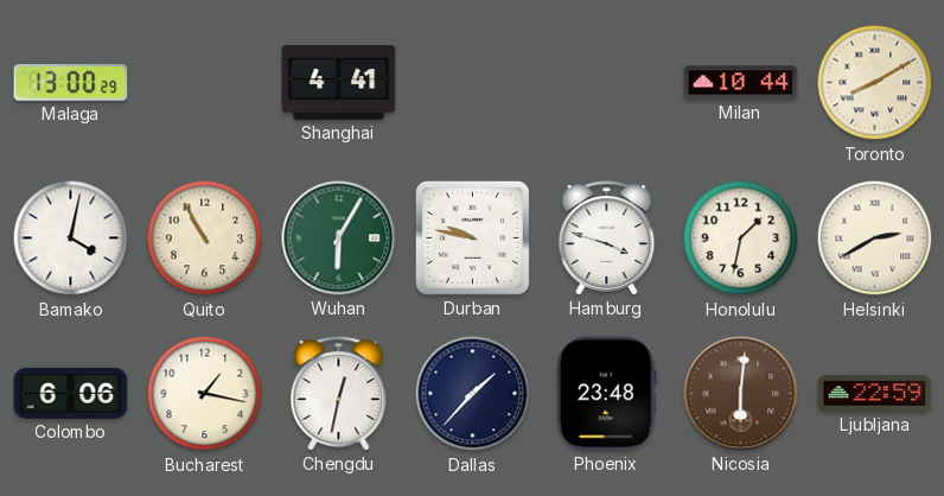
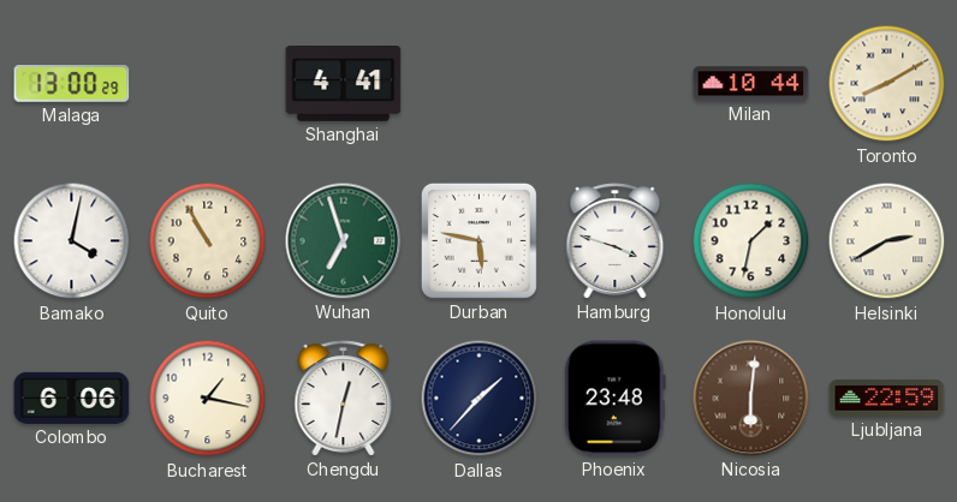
Wuhan: 6:05 -> 6:57 (344, 241)
Durban: 9:47 -> 5:47 (478, 240)
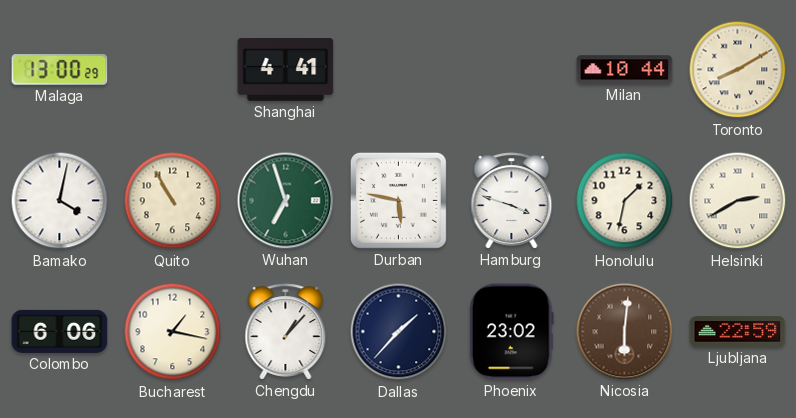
Chengdu: 12:32 -> 1:07 (286, 332)
Phoenix: 23:48 -> 23:02 (511, 332)
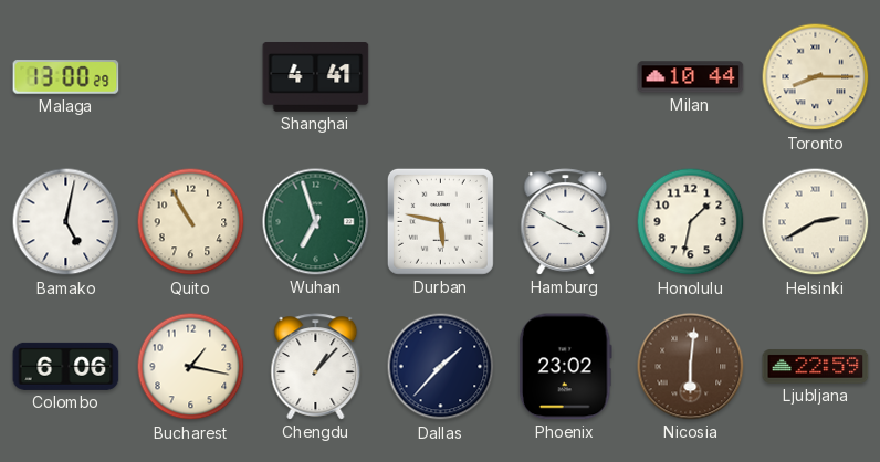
Toronto: 8:10 -> 8:15 (816, 77)
Bamako: 4:02 -> 5:02 (66, 222)
Hamburg: 3:48 -> 3:50 (566, 222)
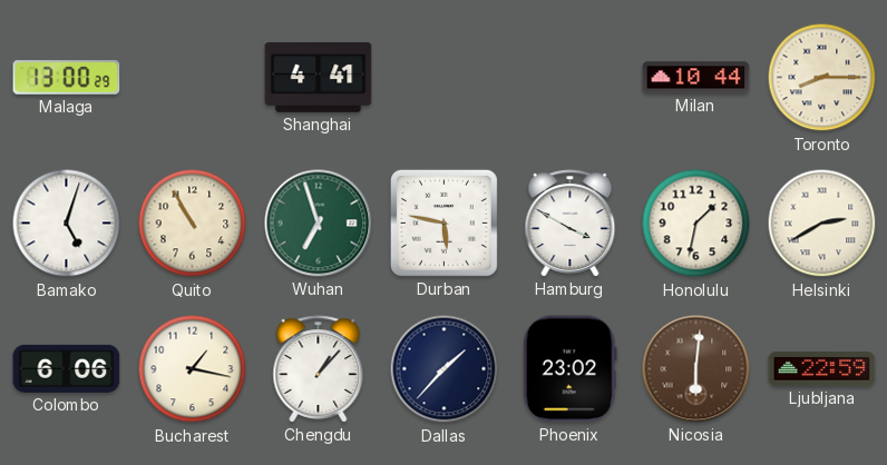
Bamako: 5:02 -> 5:03 (67, 224)
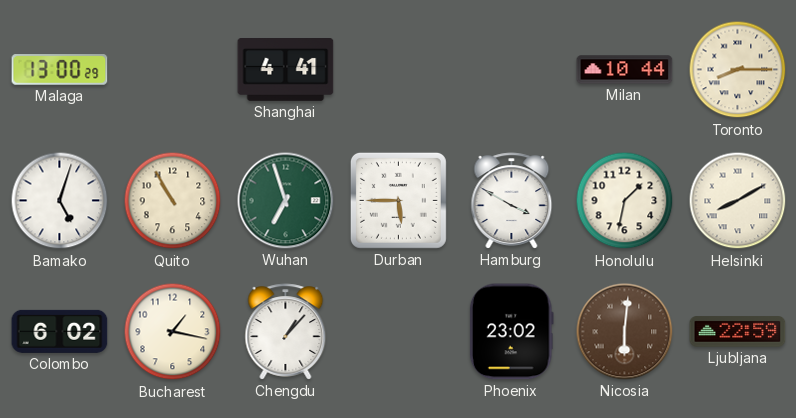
Durban: 5:47 -> 5:45 (398, 200)
Helsinki: 2:40 -> 8:10 (738, 201)
Colombo: 6:06 -> 6:02 (60, 331)
Dallas: 1:37 -> none (445, 369)
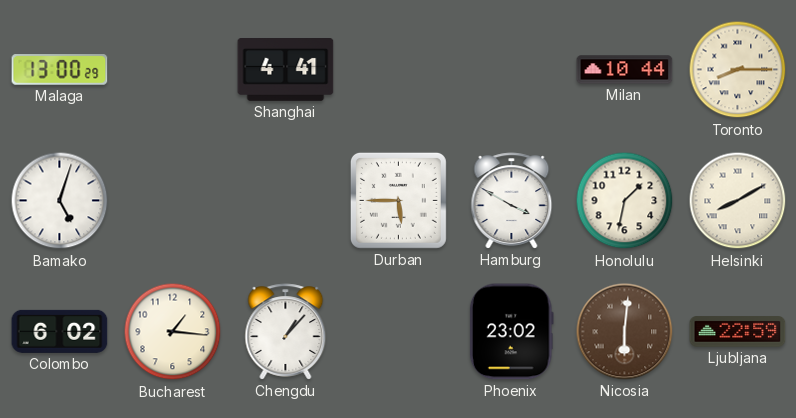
Quito: 10:55 -> none (173, 201)
Wuhan: 6:57 -> none (286, 201)
Bucharest: 1:17 -> 1:16 (173, 332)
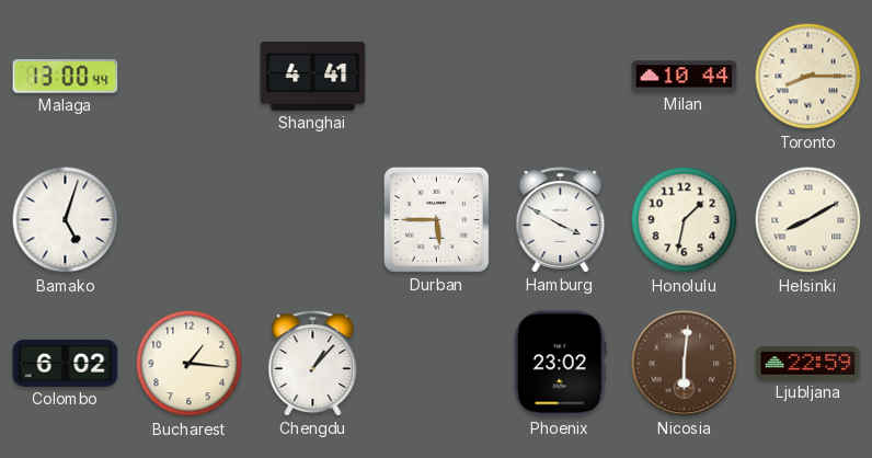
Malaga: 13:00:29 -> 13:00:44 (66, 77)
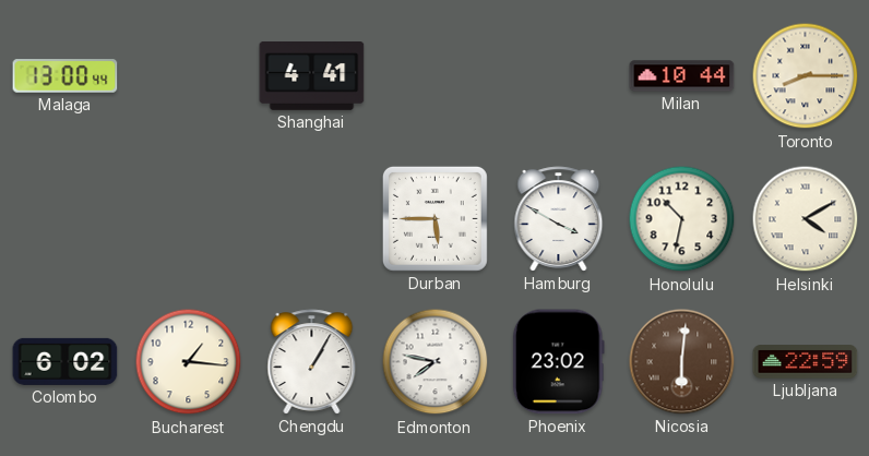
Bamako: 5:03 -> none (66, 220)
Honolulu: 1:32 -> 10:32 (682, 219)
Helsinki: 8:10 -> 4:10 (806, 219)
Chengdu: 1:07 -> 1:05 (312, 362)
Edmonton: none -> 7:47 (436, 362)
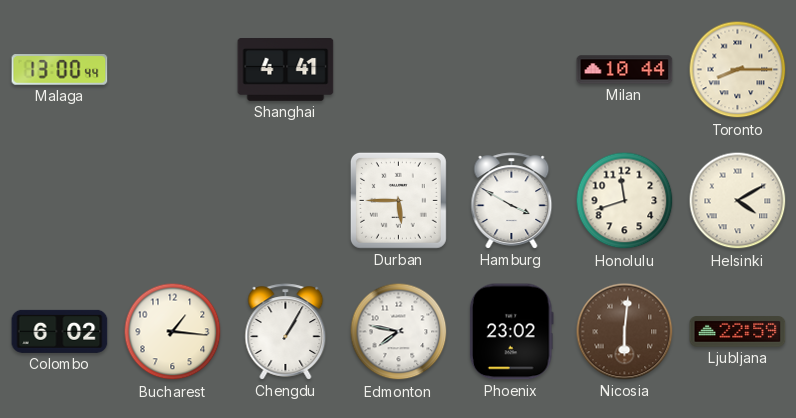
Honolulu: 10:32 -> 11:42 (625, 201)
